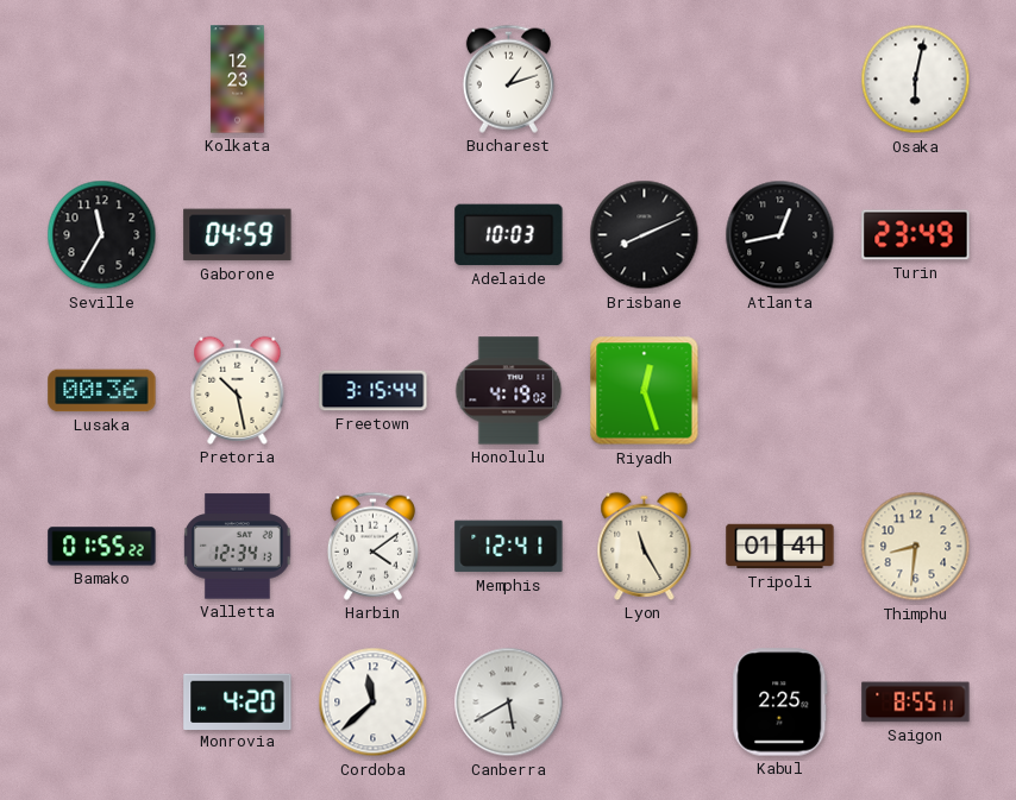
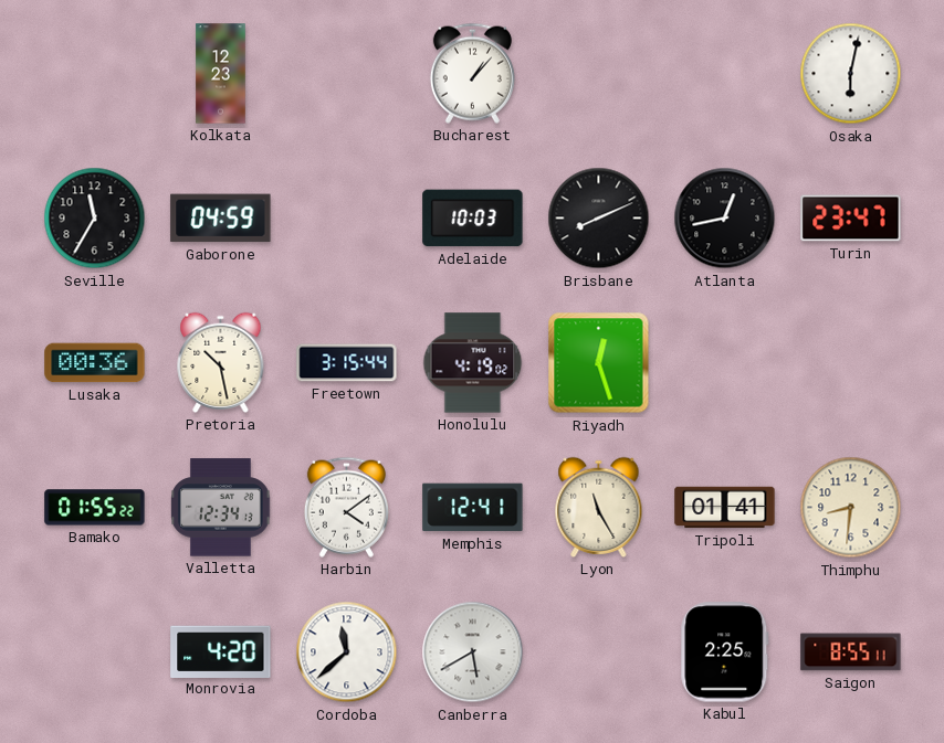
Bucharest: 1:12 -> 1:07 (472, 73)
Turin: 23:49 -> 23:47 (851, 219)
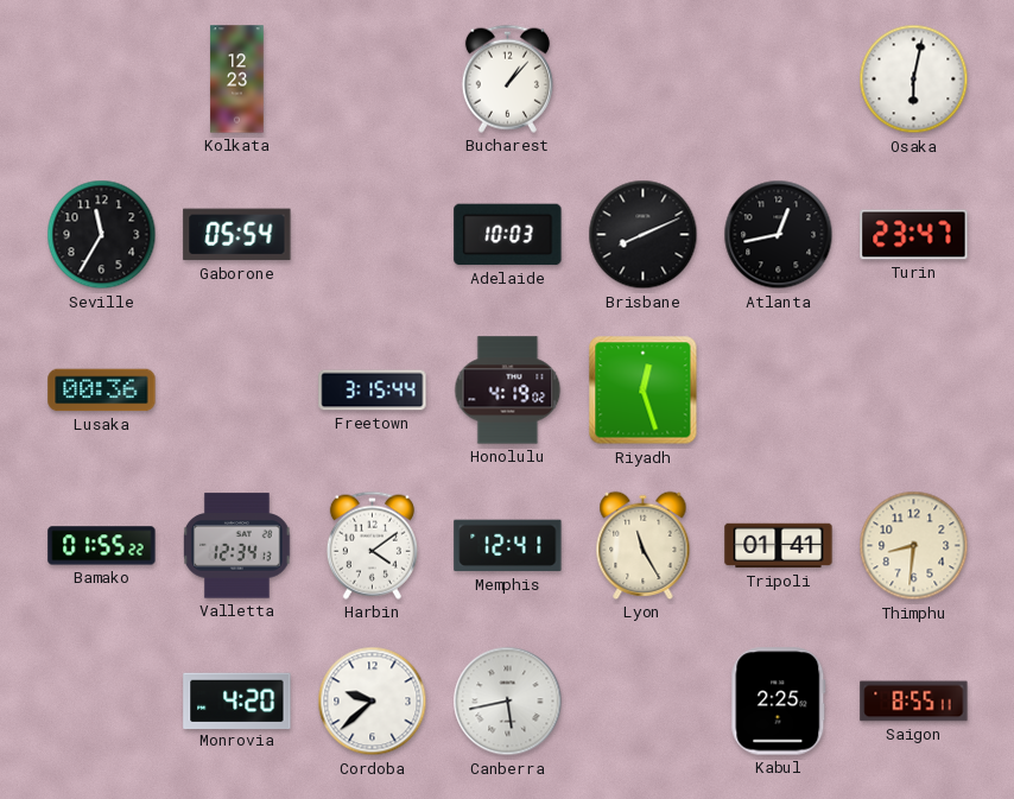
Gaborone: 04:59 -> 05:54 (237, 235)
Pretoria: 10:28 -> none (221, 362)
Cordoba: 11:38 -> 9:38 (373, 702)
Canberra: 5:40 -> 5:43 (508, 702)
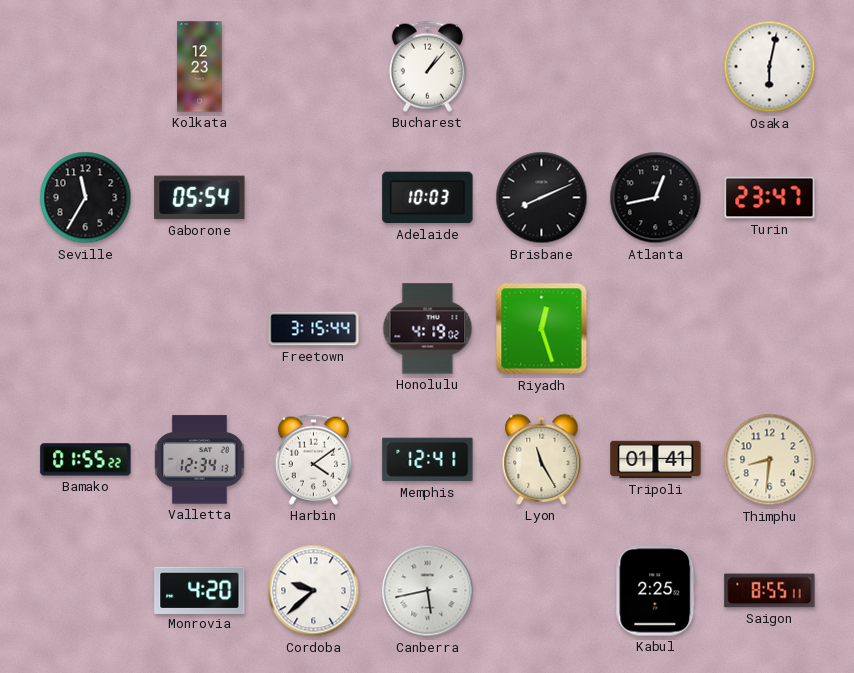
Lusaka: 00:36 -> none (102, 391)
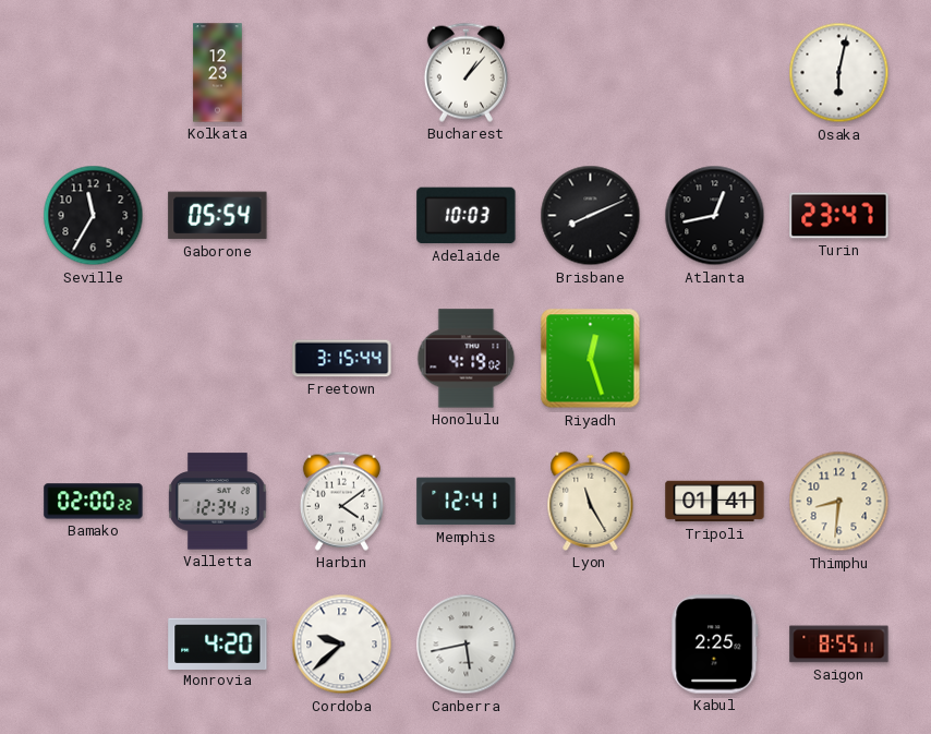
Bamako: 01:55 -> 02:00 (94, 502)
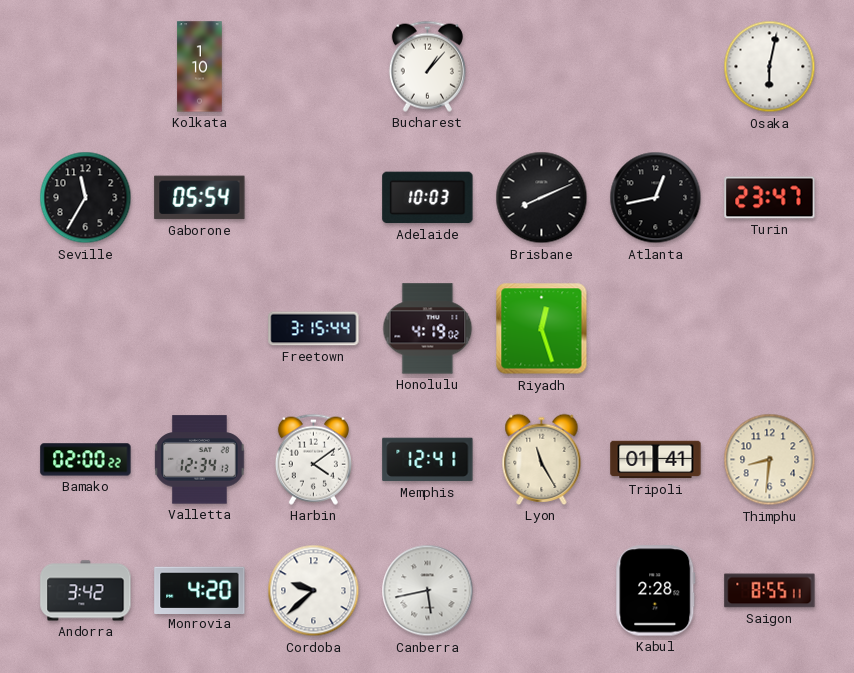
Kolkata: 12:23 -> 1:10 (200, 67)
Andorra: none -> 3:42 (86, 591)
Kabul: 2:25 -> 2:28 (656, 591)
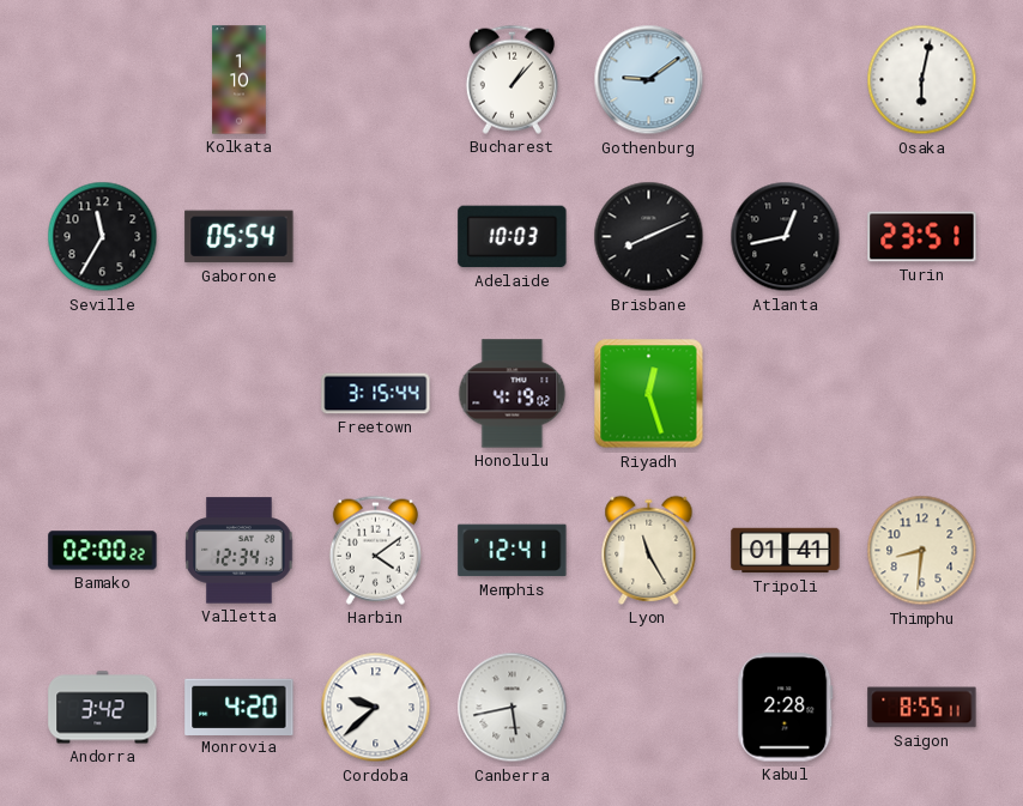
Gothenburg: none -> 9:09 (649, 80)
Turin: 23:47 -> 23:51 (922, 237)
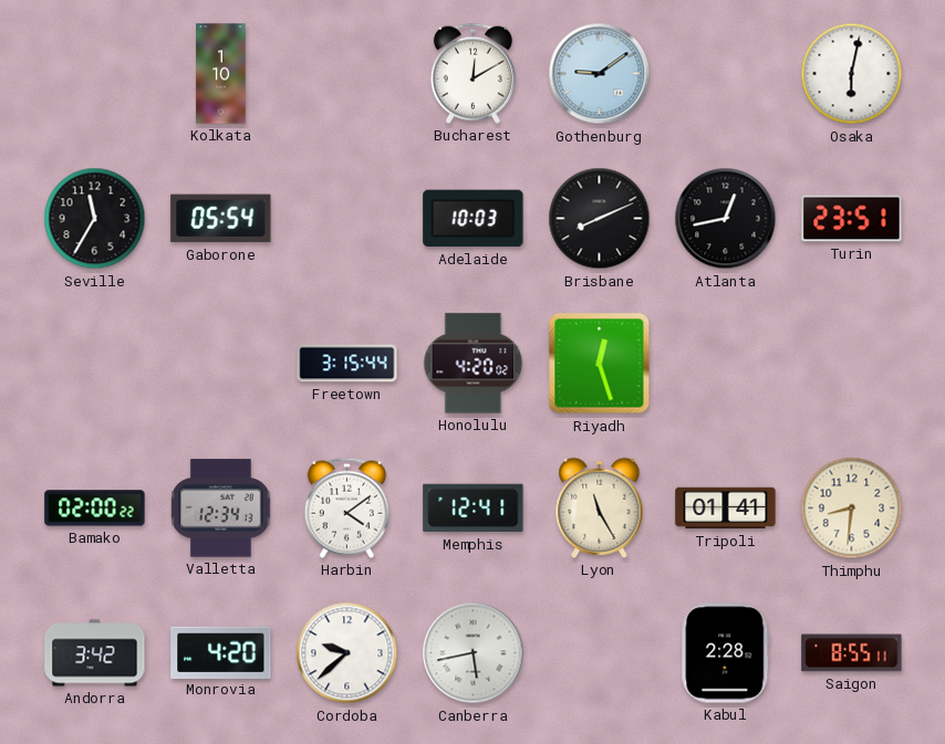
Bucharest: 1:07 -> 12:10 (472, 73)
Honolulu: 4:19 -> 4:20 (474, 364)
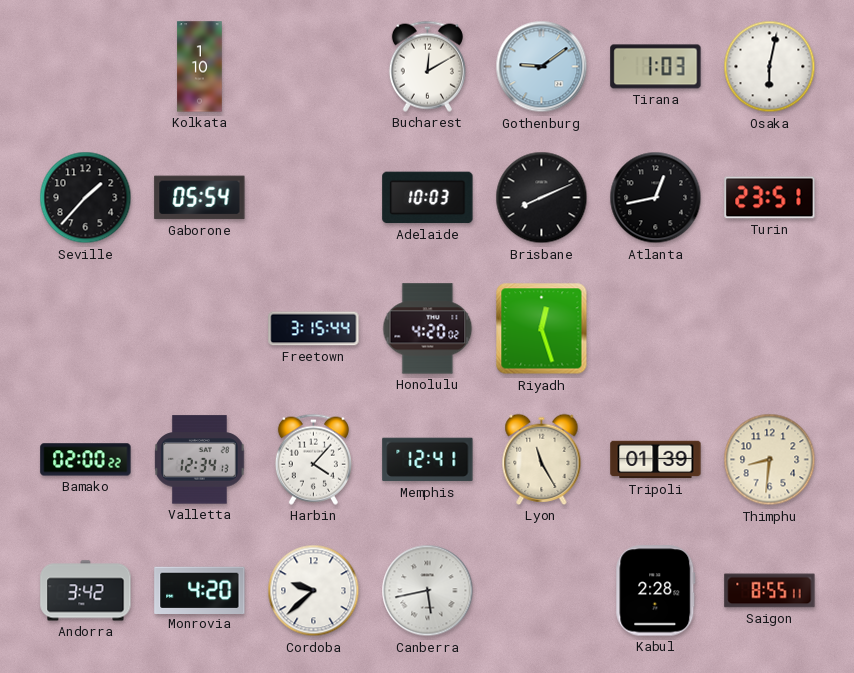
Tirana: none -> 1:03 (656, 67)
Seville: 11:35 -> 1:37 (86, 198)
Harbin: 4:09 -> 4:07 (313, 459)
Tripoli: 01:41 -> 01:39 (656, 460)
